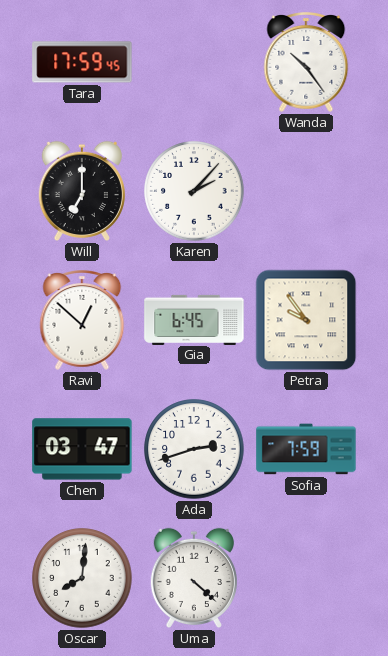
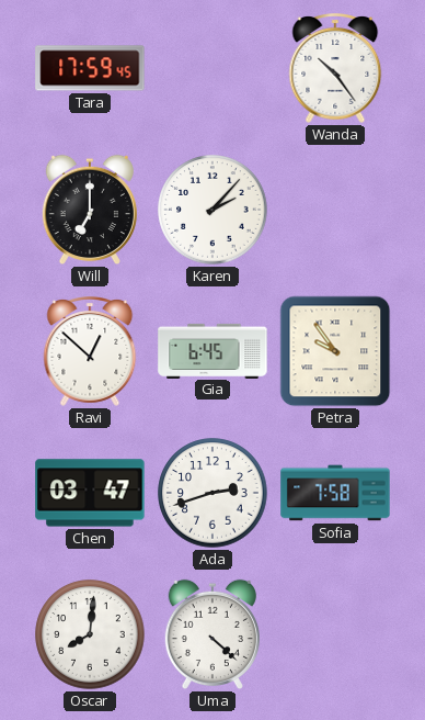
Sofia: 7:59 -> 7:58 (335, 493)
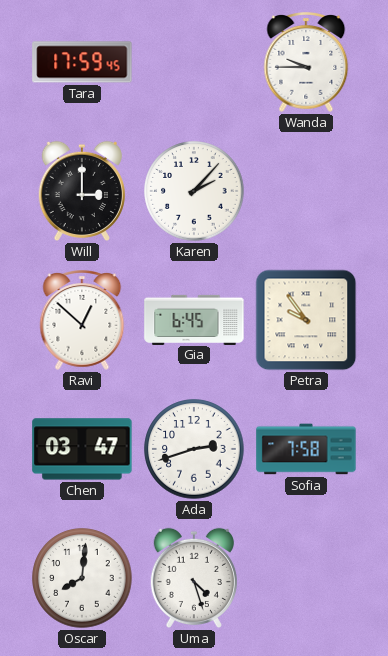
Wanda: 10:24 -> 9:45 (306, 62)
Will: 7:00 -> 3:00 (82, 191)
Uma: 4:22 -> 4:27 (194, 578)
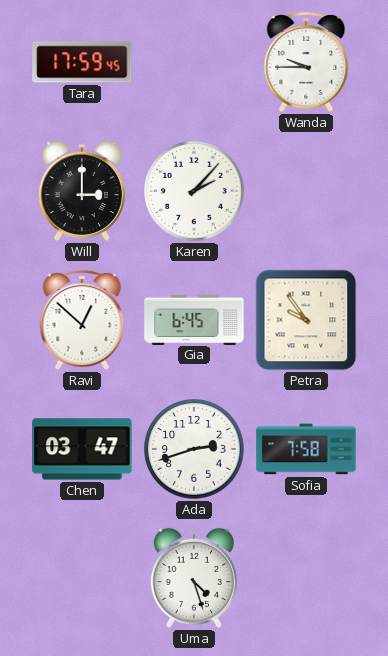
Oscar: 8:01 -> none (82, 578)
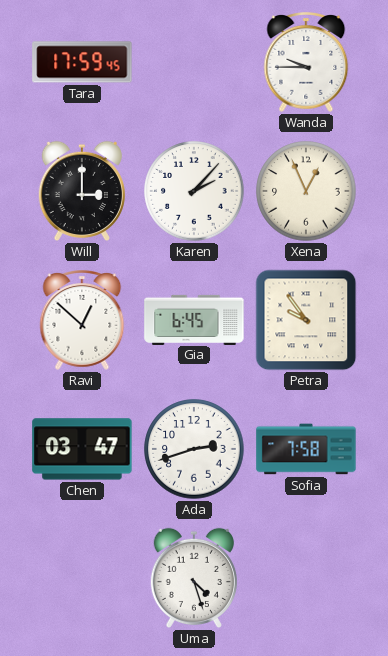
Xena: none -> 12:56 (306, 191)
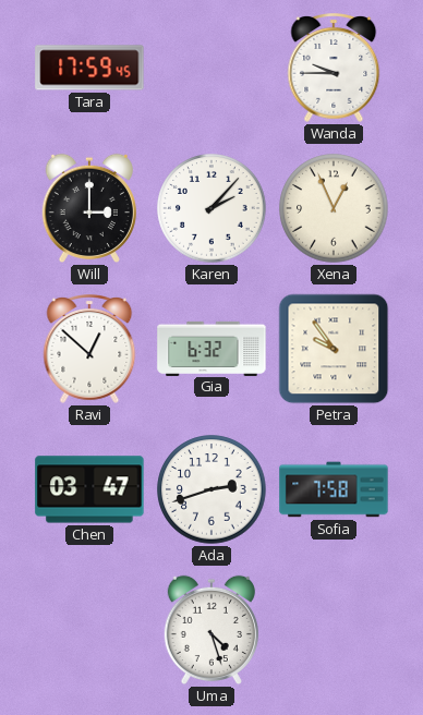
Gia: 6:45 -> 6:32 (211, 348)
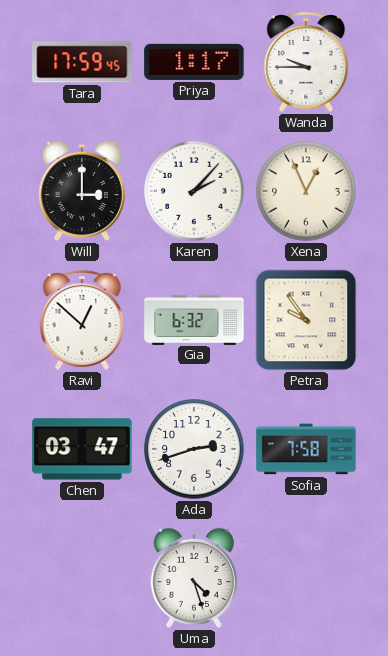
Priya: none -> 1:17 (194, 62)
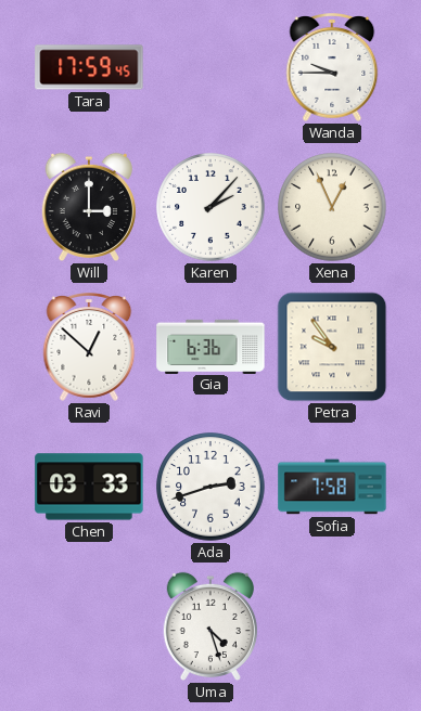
Priya: 1:17 -> none (194, 62)
Gia: 6:32 -> 6:36 (210, 346)
Chen: 03:47 -> 03:33 (89, 487)
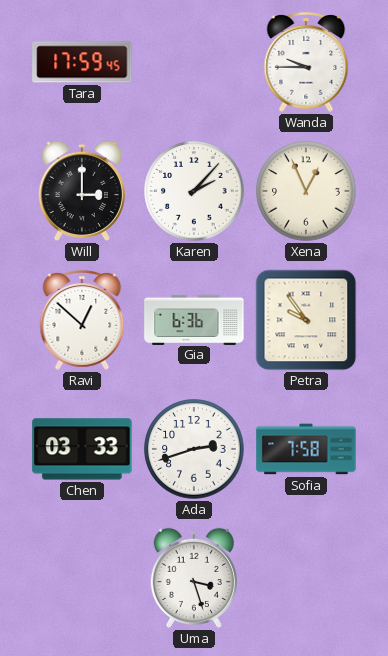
Uma: 4:27 -> 3:27 (194, 578)
